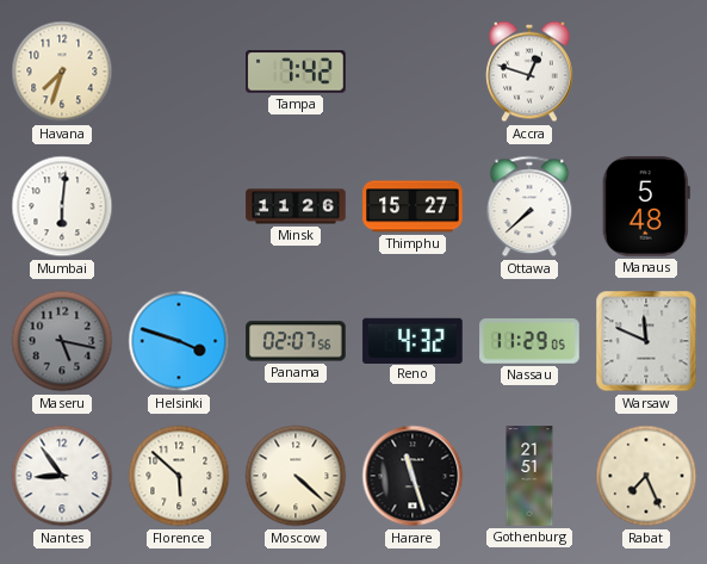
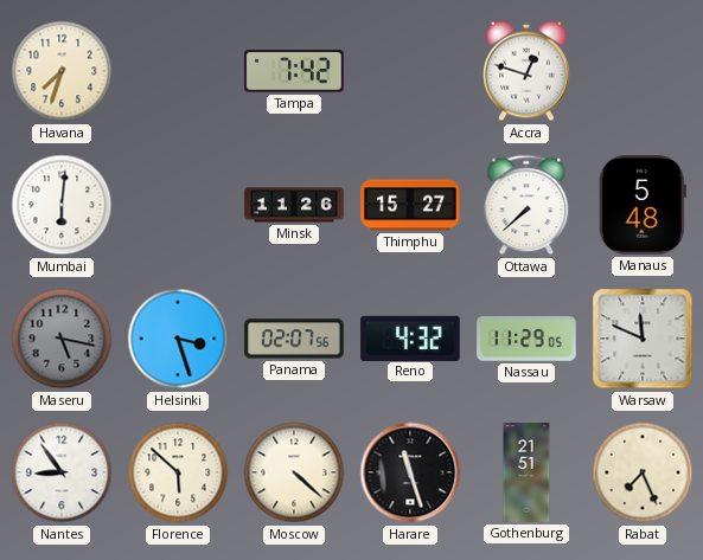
Helsinki: 3:48 -> 3:27 (178, 339)
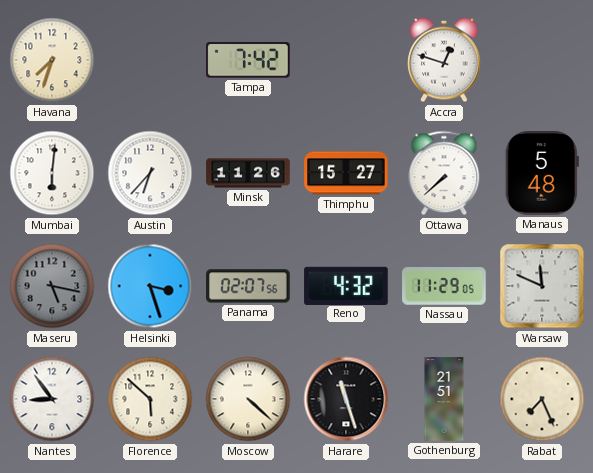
Austin: none -> 6:37 (150, 173)
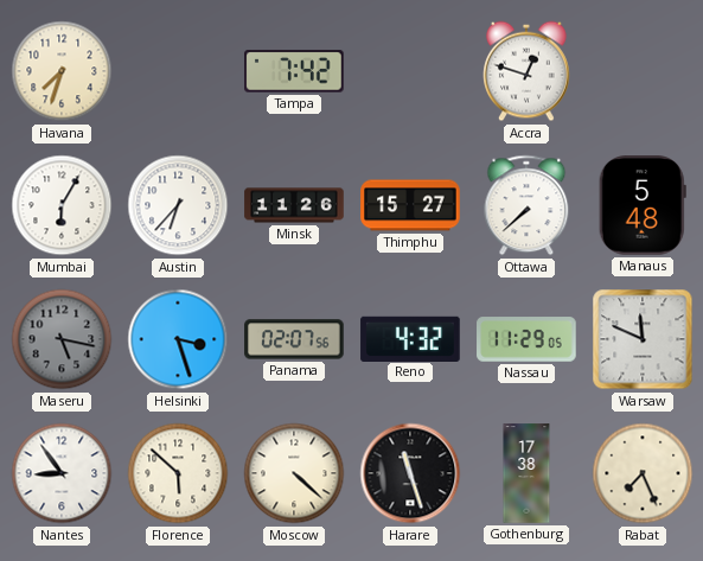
Mumbai: 6:01 -> 6:05 (62, 205)
Gothenburg: 21:51 -> 17:38 (526, 473)
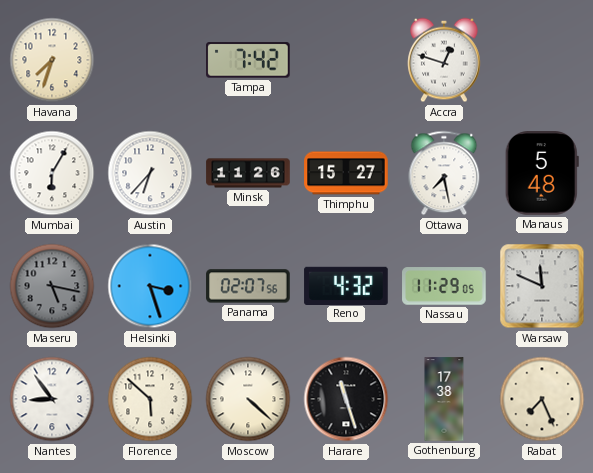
Ottawa: 7:38 -> 7:28 (444, 173)
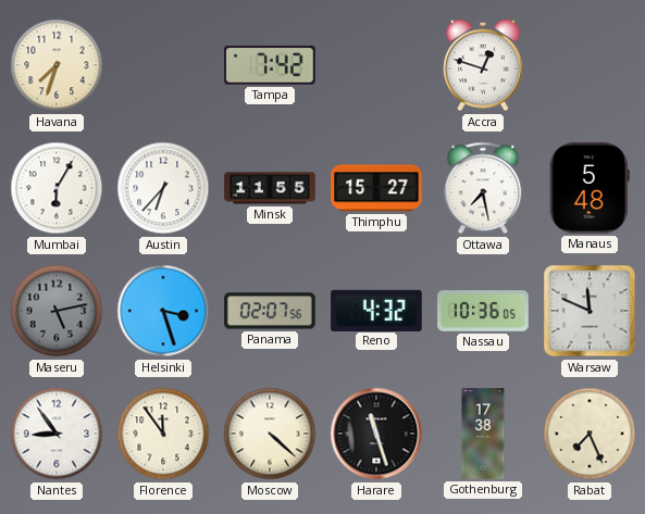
Minsk: 11:26 -> 11:55 (270, 188)
Maseru: 5:17 -> 5:13 (57, 311)
Nassau: 11:29 -> 10:36 (483, 311)
Florence: 5:52 -> 11:54 (163, 434)
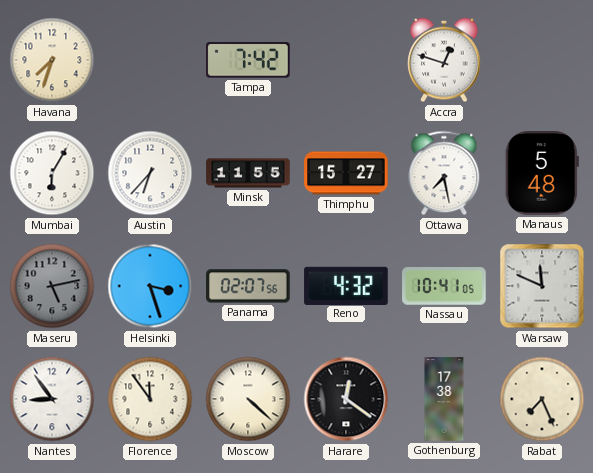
Nassau: 10:36 -> 10:41 (444, 286)
Harare: 11:27 -> 12:21 (346, 399)
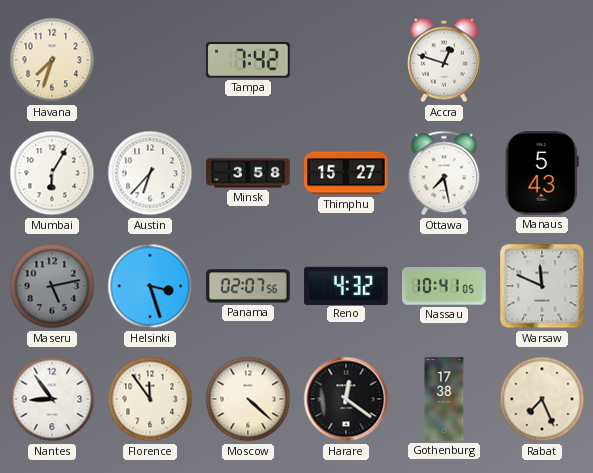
Minsk: 11:55 -> 3:58 (248, 173)
Manaus: 5:48 -> 5:43 (542, 173)
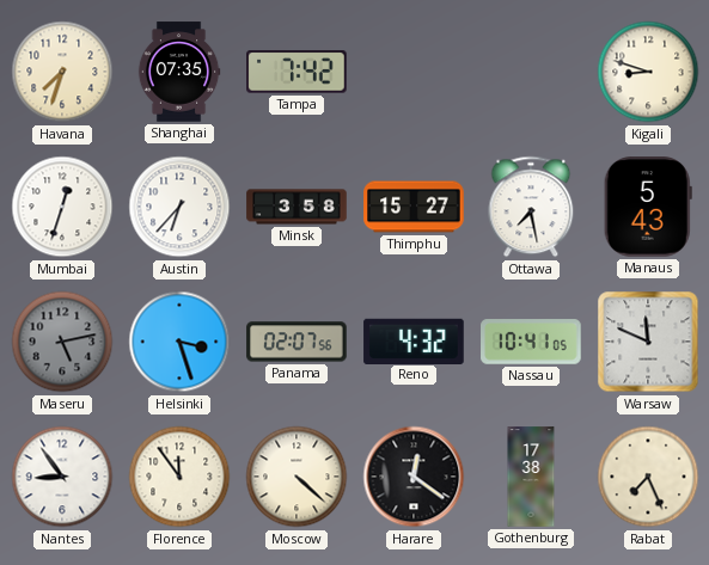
Shanghai: none -> 07:35 (179, 72)
Accra: 12:48 -> none (444, 60)
Kigali: none -> 8:48 (648, 72)
Mumbai: 6:05 -> 12:33 (62, 207)
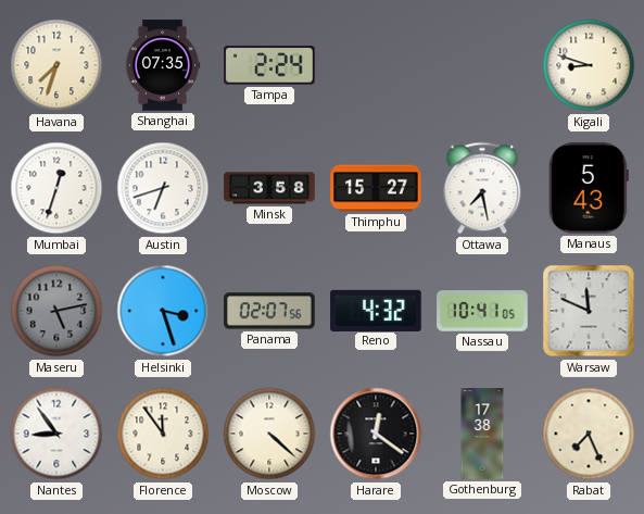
Tampa: 7:42 -> 2:24 (269, 65)
Austin: 6:37 -> 6:42 (163, 188)
